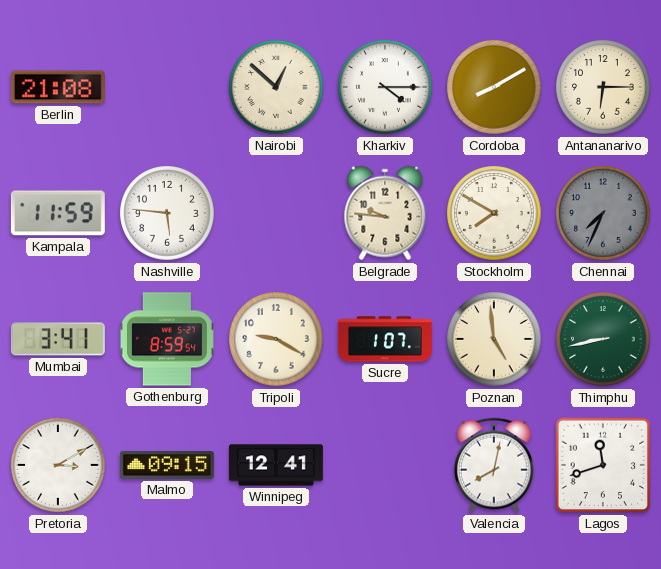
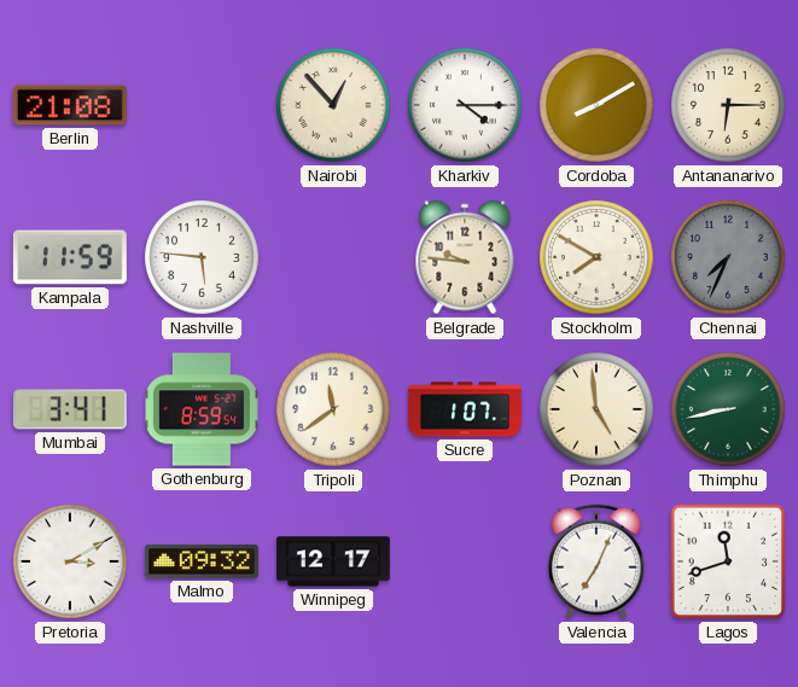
Nairobi: 12:52 -> 12:53 (333, 105)
Tripoli: 9:20 -> 11:39 (333, 409)
Malmo: 09:15 -> 09:32 (202, 561)
Winnipeg: 12:41 -> 12:17 (333, 561)
Valencia: 8:02 -> 7:04 (596, 561)
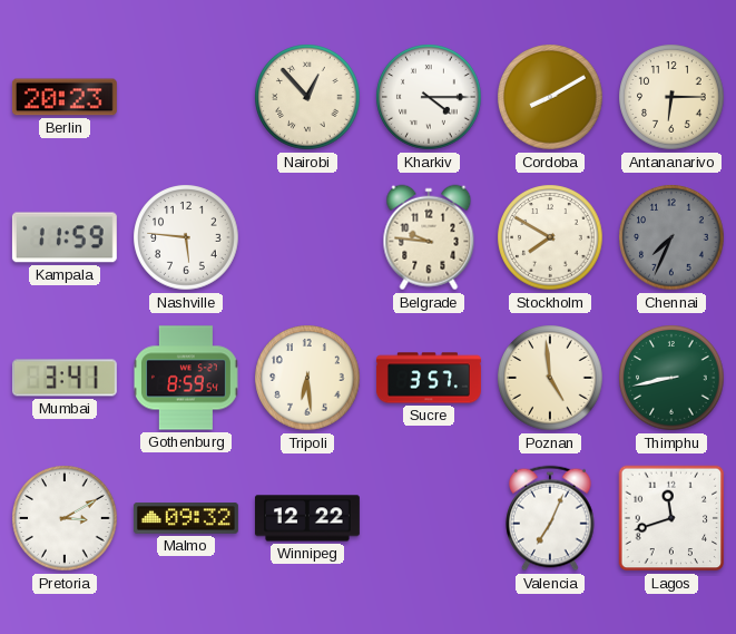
Berlin: 21:08 -> 20:23 (65, 97)
Tripoli: 11:39 -> 6:29 (307, 378)
Sucre: 1:07 -> 3:57 (429, 378)
Winnipeg: 12:17 -> 12:22 (307, 518)
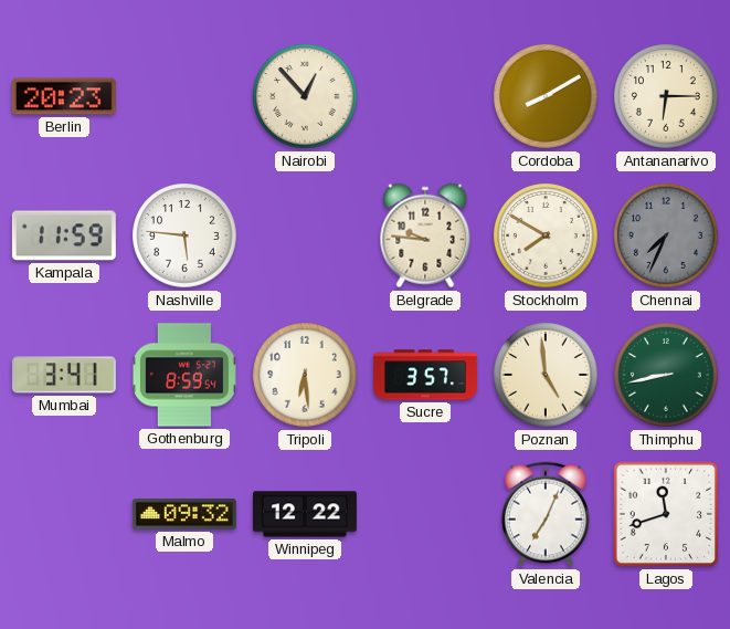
Kharkiv: 4:15 -> none (429, 97)
Pretoria: 3:10 -> none (65, 518)
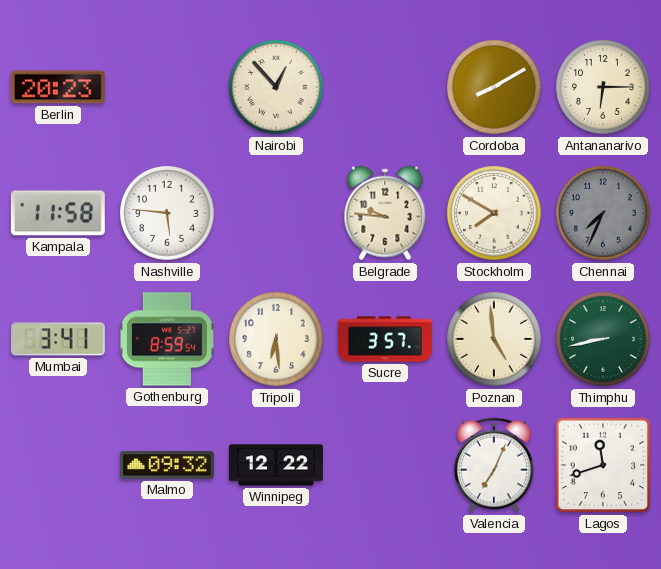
Kampala: 11:59 -> 11:58 (58, 213)
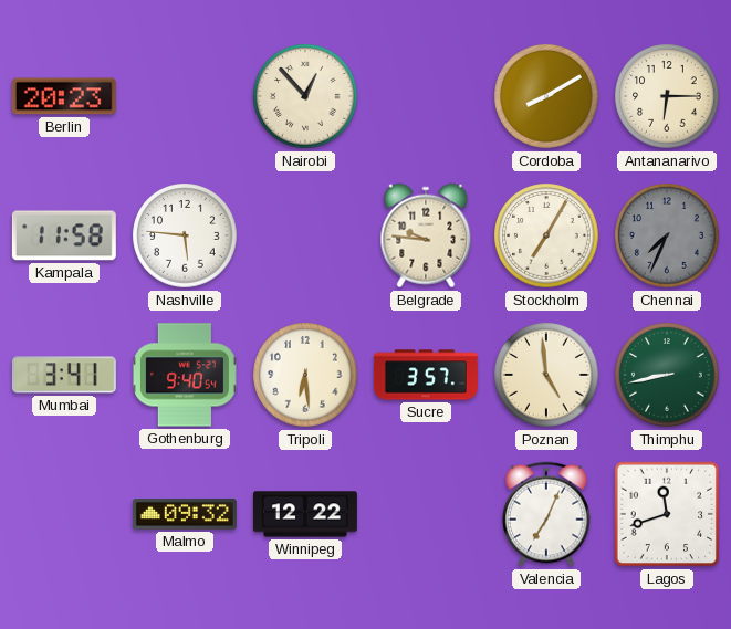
Stockholm: 7:50 -> 7:05 (546, 235)
Gothenburg: 8:59 -> 9:40 (186, 375)
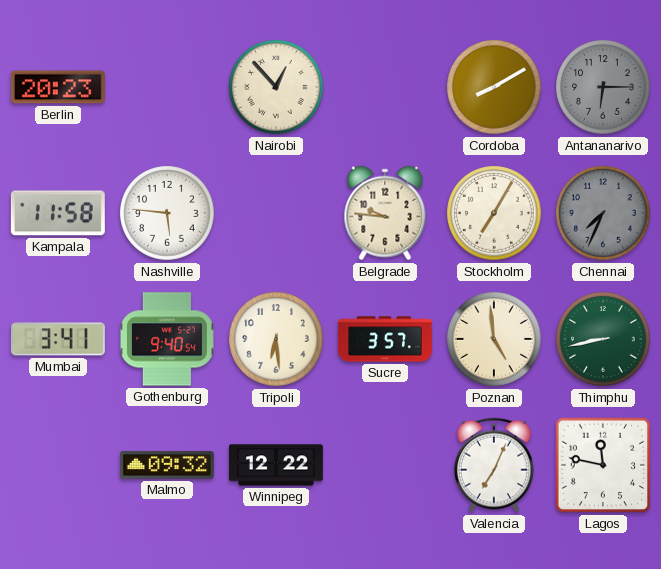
Antananarivo dial: cream -> grey (603, 87)
Lagos: 11:42 -> 11:47 (603, 465)
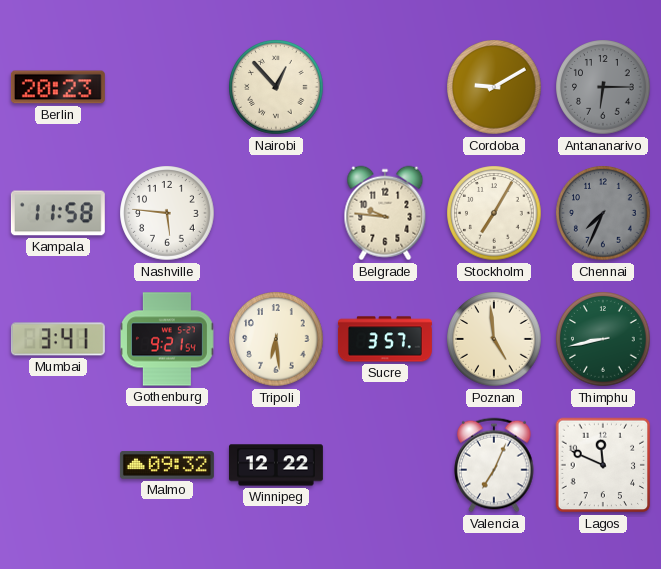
Cordoba: 8:10 -> 9:10 (494, 87)
Gothenburg: 9:40 -> 9:21 (168, 339)
Lagos: 11:47 -> 11:49 (603, 465)
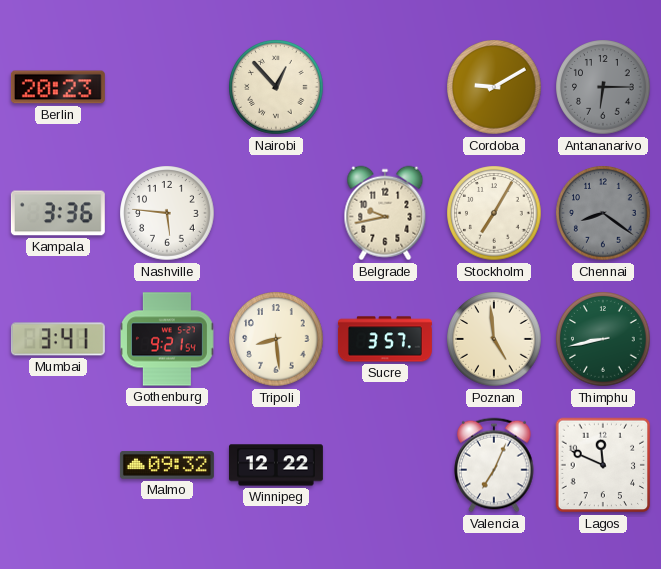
Kampala: 11:58 -> 3:36 (58, 213)
Belgrade: 9:46 -> 9:43 (385, 213)
Chennai: 7:34 -> 8:21 (603, 213)
Tripoli: 6:29 -> 8:29 (276, 339)
